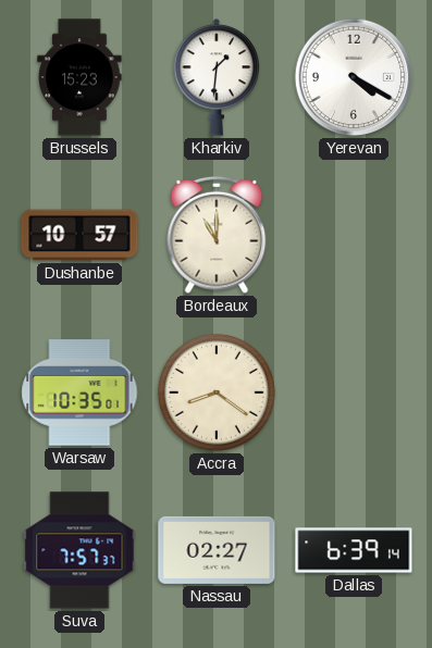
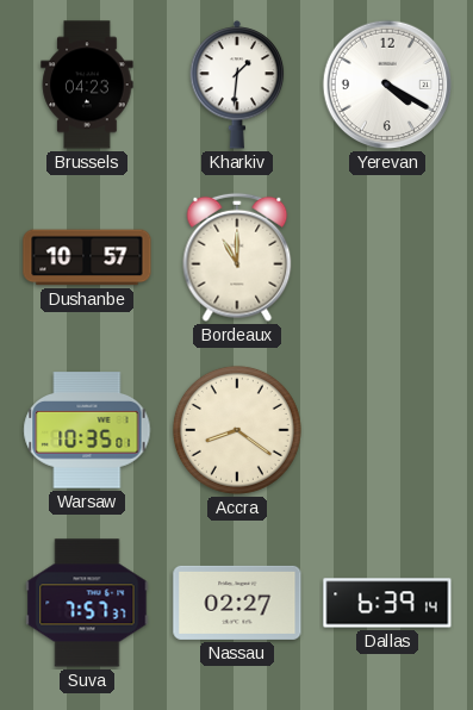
Brussels: 15:23 -> 04:23 (87, 85)
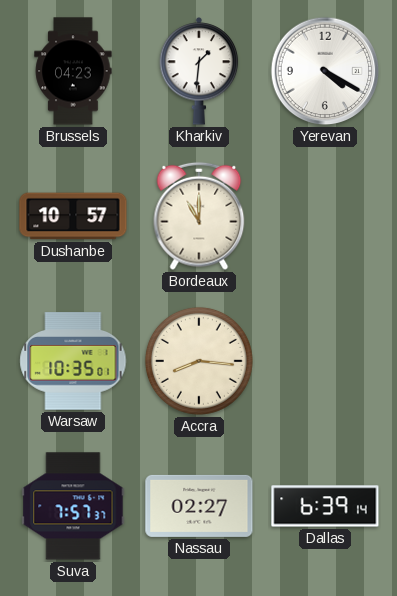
Accra: 8:21 -> 8:16 (199, 361)
